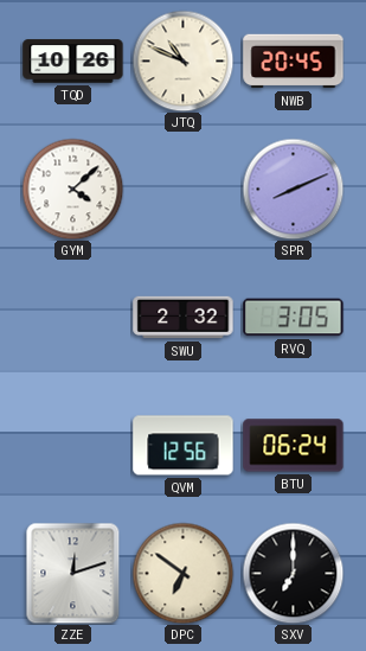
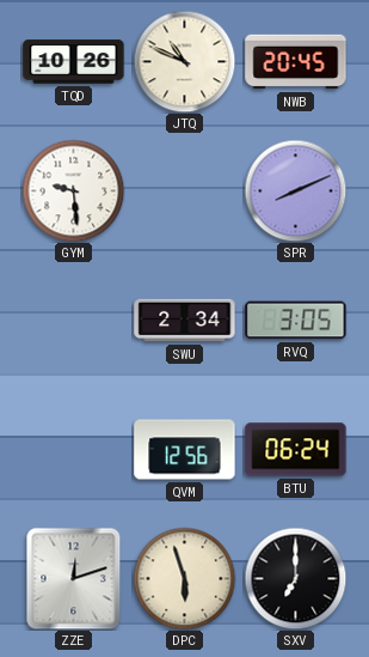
GYM: 4:08 -> 9:29 (73, 190)
SWU: 2:32 -> 2:34 (185, 321)
DPC: 6:51 -> 5:57 (184, 578)
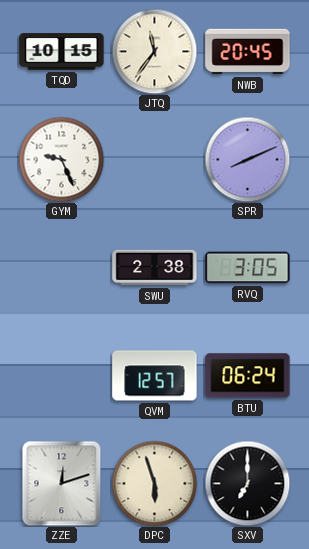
TQD: 10:26 -> 10:15 (62, 52)
JTQ: 10:49 -> 11:36 (154, 51)
GYM: 9:29 -> 9:26 (61, 159)
SWU: 2:34 -> 2:38 (155, 268)
QVM: 12:56 -> 12:57 (155, 376)
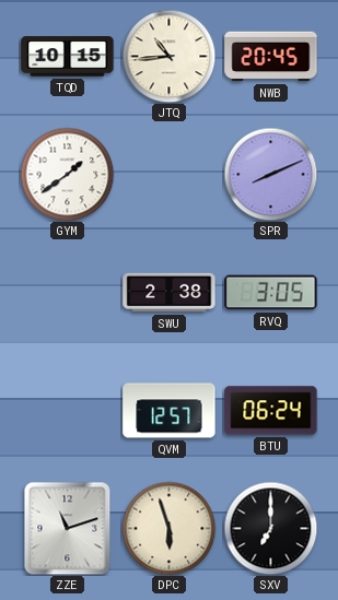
JTQ: 11:36 -> 10:44 (168, 56)
GYM: 9:26 -> 1:39 (67, 174)
ZZE: 12:12 -> 11:12 (68, 528)
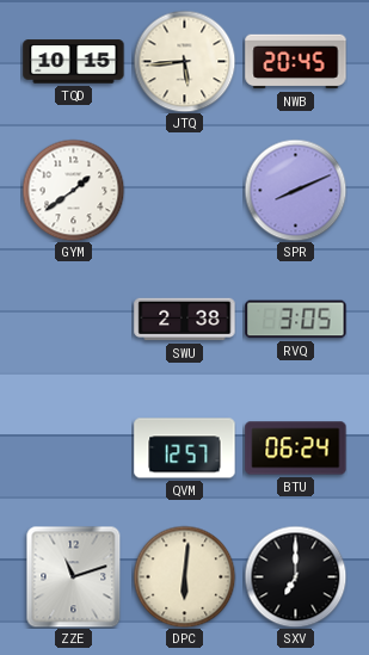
JTQ: 10:44 -> 5:44 (184, 61)
DPC: 5:57 -> 6:01 (184, 576)
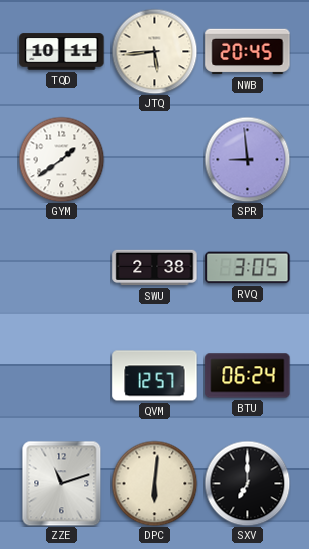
TQD: 10:15 -> 10:11 (62, 52)
SPR: 8:11 -> 8:59 (247, 159)
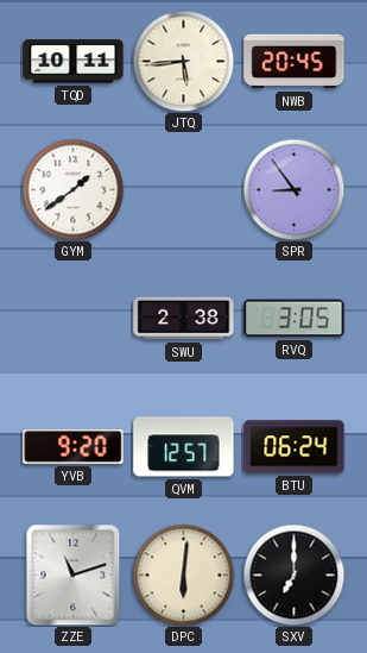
SPR: 8:59 -> 8:54 (293, 189)
YVB: none -> 9:20 (74, 446)
